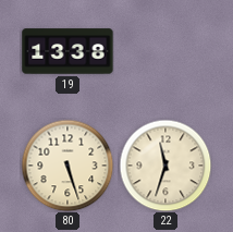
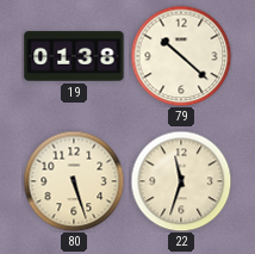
19: 13:38 -> 01:38 (74, 56)
79: none -> 10:22 (181, 56)
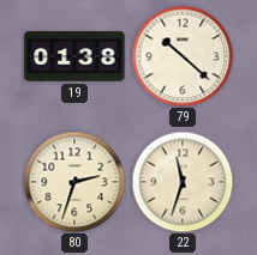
80: 5:27 -> 2:33 (74, 182)
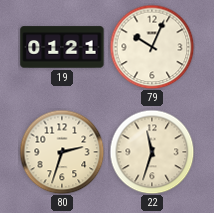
19: 01:38 -> 01:21 (62, 47)
79: 10:22 -> 10:04 (152, 47)
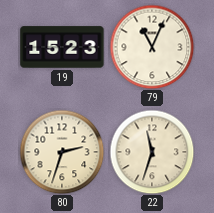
19: 01:21 -> 15:23 (62, 47)
79: 10:04 -> 11:04 (152, 47)
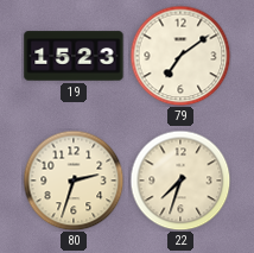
79: 11:04 -> 7:09 (180, 56)
22: 11:33 -> 7:33 (180, 181)
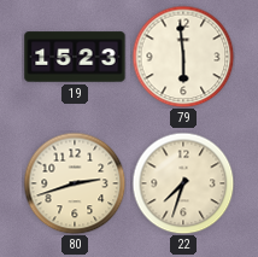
79: 7:09 -> 5:59 (183, 57)
80: 2:33 -> 2:42 (75, 183)
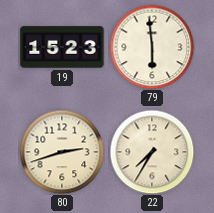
22: 7:33 -> 7:35 (152, 152)
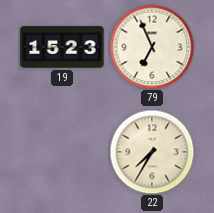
79: 5:59 -> 6:56 (152, 47)
80: 2:42 -> none (62, 152)
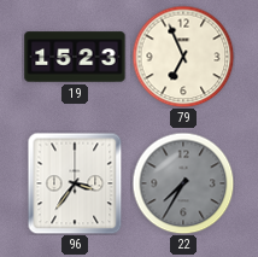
96: none -> 3:36 (75, 183)
22 dial: cream -> grey (183, 183)
